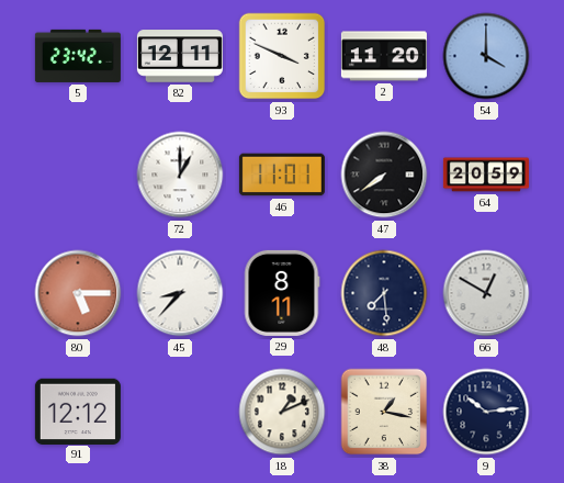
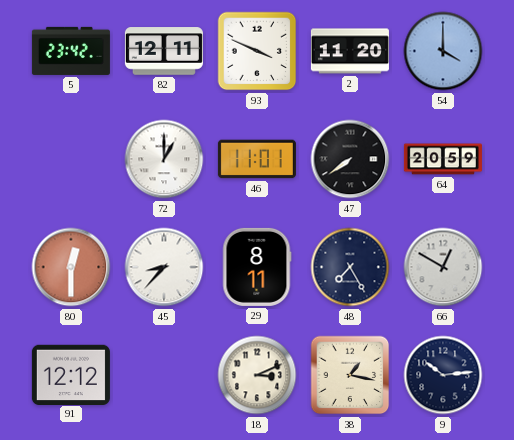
80: 5:15 -> 12:30 (71, 267)
48: 7:29 -> 7:25 (350, 267)
18: 1:11 -> 3:11 (257, 375)
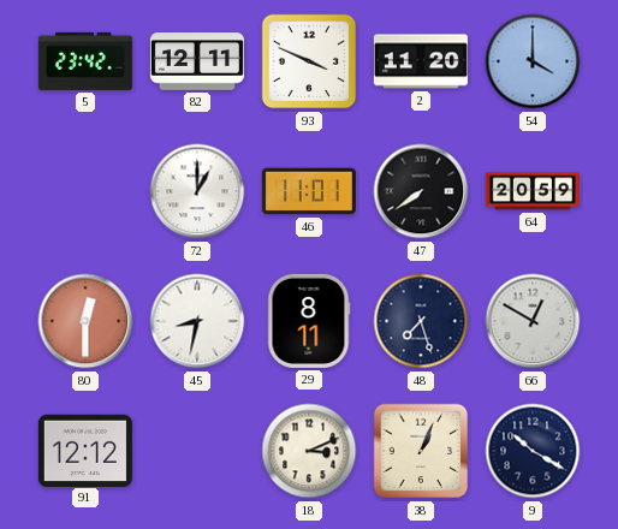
45: 8:37 -> 8:32 (197, 321)
48: 7:25 -> 7:27 (421, 321)
38: 1:17 -> 1:04 (421, 451)
9: 10:14 -> 10:20 (533, 451)
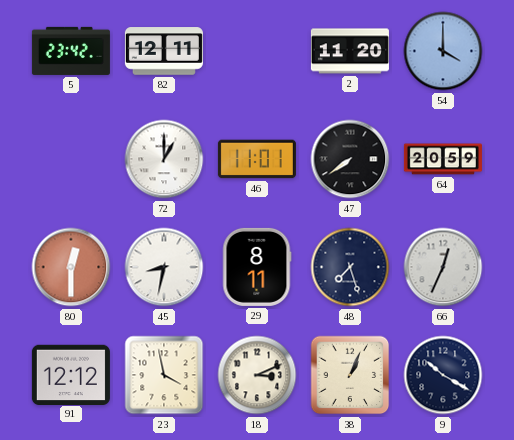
93: 3:49 -> none (309, 61)
66: 12:50 -> 12:34 (443, 267)
23: none -> 3:58 (164, 375)
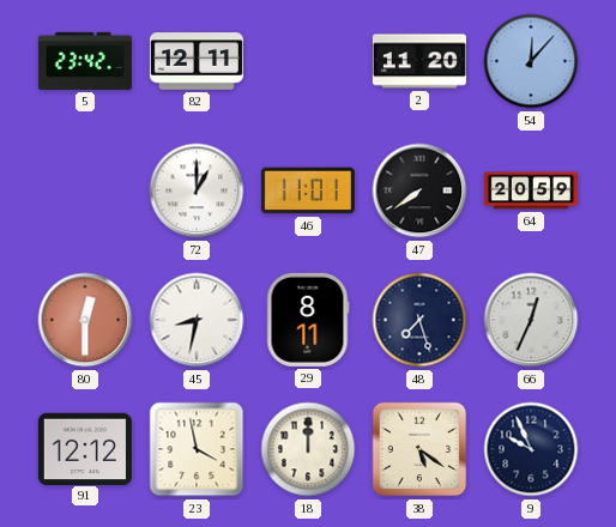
54: 4:00 -> 12:07 (531, 61)
18: 3:11 -> 12:00 (308, 449)
38: 1:04 -> 5:21 (419, 449)
9: 10:20 -> 9:56 (531, 449)
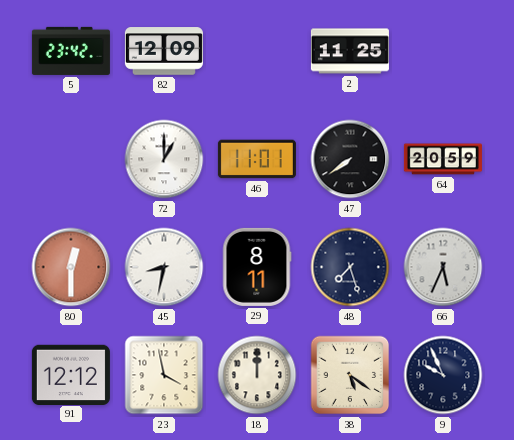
82: 12:11 -> 12:09 (164, 51)
2: 11:20 -> 11:25 (350, 51)
54: 12:07 -> none (531, 61)
66: 12:34 -> 5:34 (443, 267)
